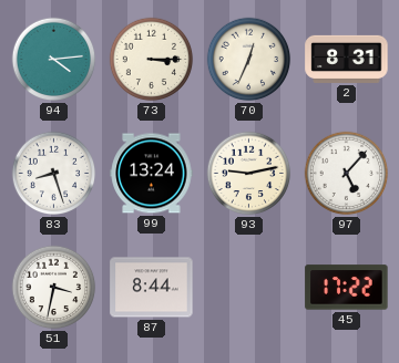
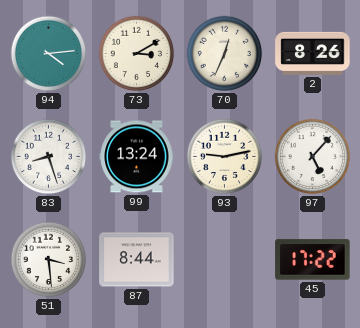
73: 3:15 -> 3:10 (137, 54)
2: 8:31 -> 8:26 (313, 53)
51: 3:32 -> 3:29 (49, 260)
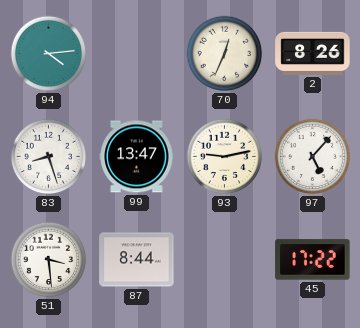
73: 3:10 -> none (137, 54)
99: 13:24 -> 13:47 (137, 157)
